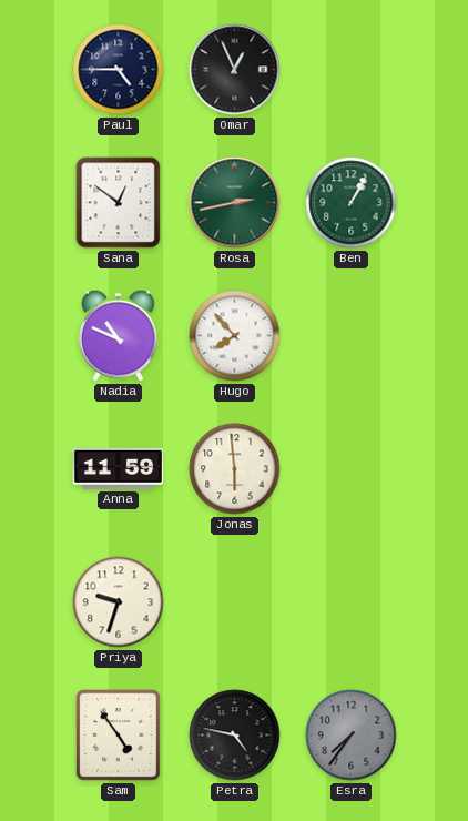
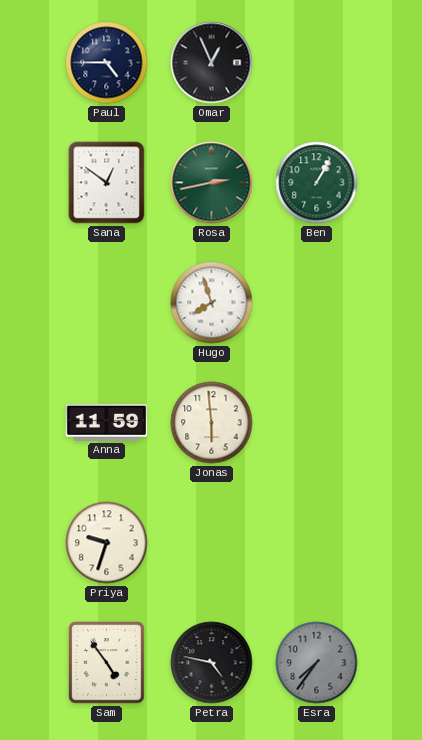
Nadia: 10:49 -> none (119, 335)
Hugo: 7:53 -> 7:57 (212, 303)
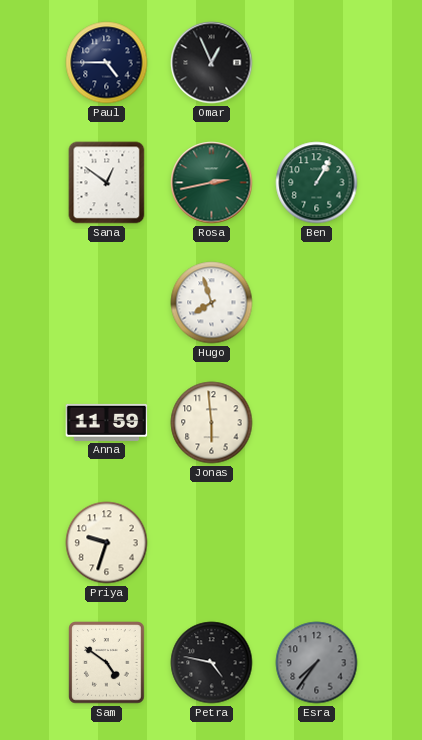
Sam: 4:54 -> 4:51 (107, 663)
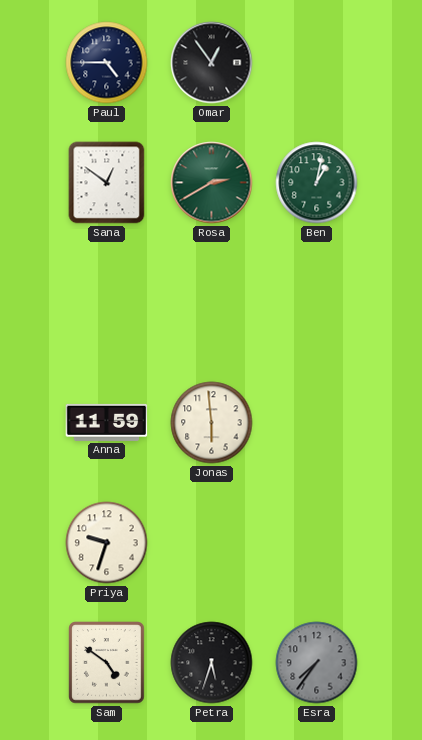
Omar: 12:56 -> 12:54 (212, 63)
Rosa: 2:43 -> 2:40 (212, 183)
Ben: 1:05 -> 1:02 (317, 183)
Hugo: 7:57 -> none (212, 303)
Petra: 4:47 -> 5:33 (212, 663)
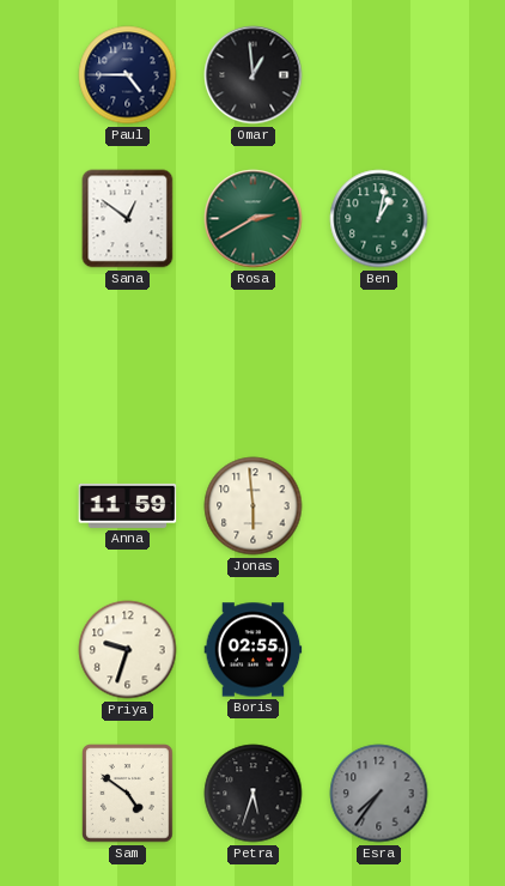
Omar: 12:54 -> 12:59 (254, 75)
Boris: none -> 02:55 (254, 650)
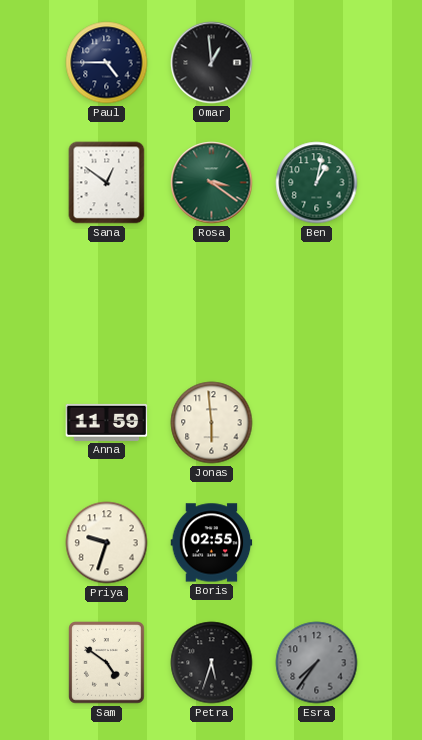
Rosa: 2:40 -> 3:21 (212, 183)
